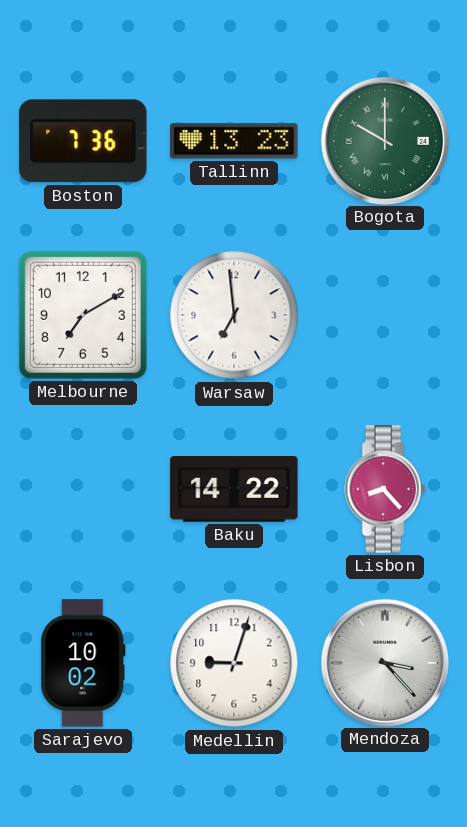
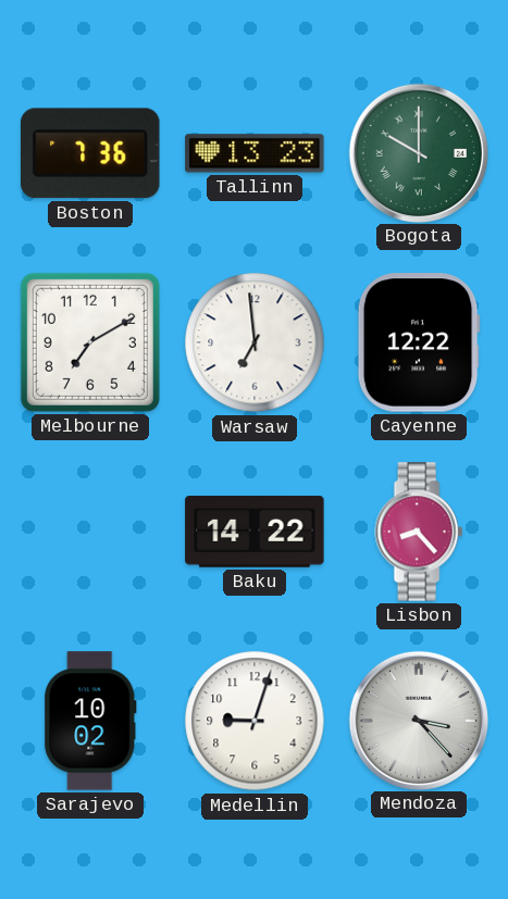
Cayenne: none -> 12:22 (419, 342)
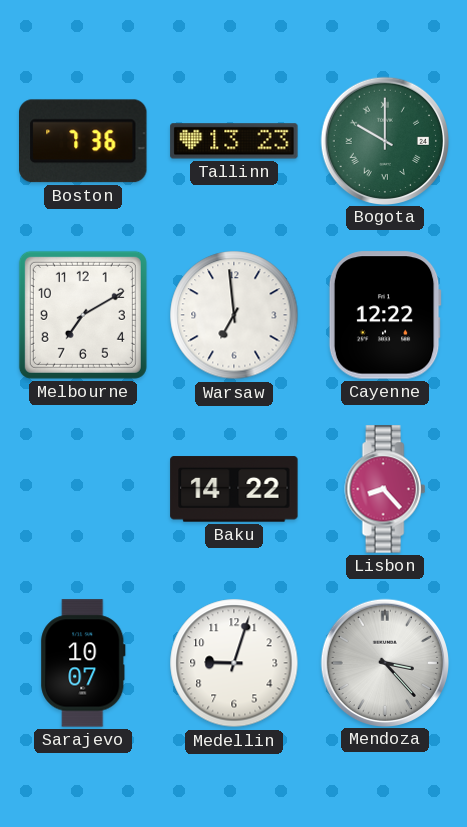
Sarajevo: 10:02 -> 10:07 (83, 663)
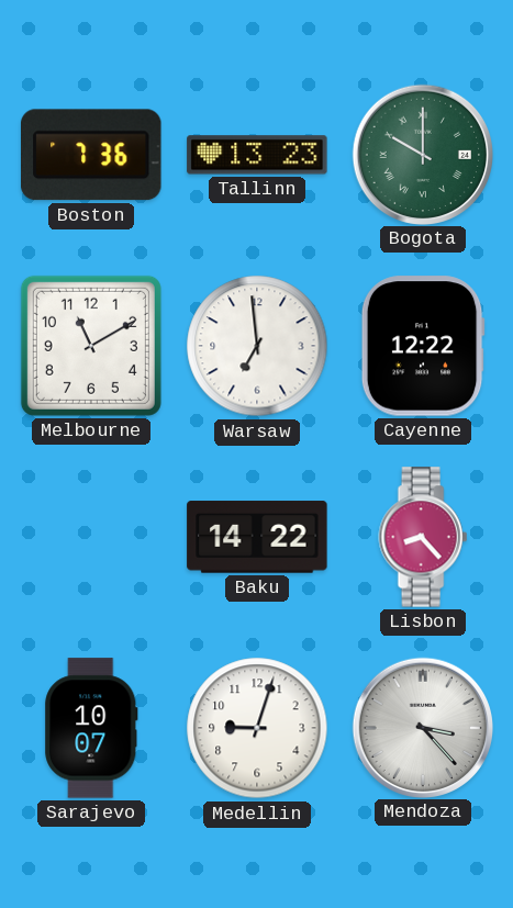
Melbourne: 7:10 -> 11:10 (91, 346)
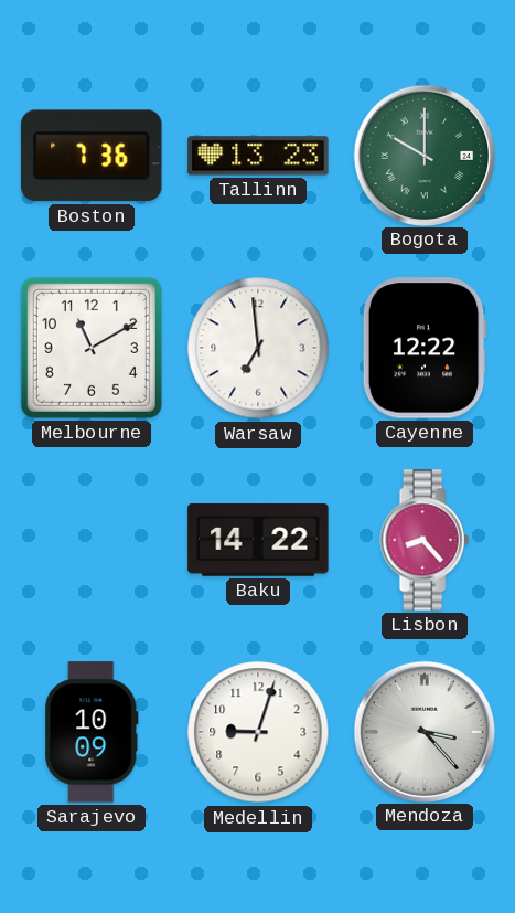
Sarajevo: 10:07 -> 10:09 (92, 732)
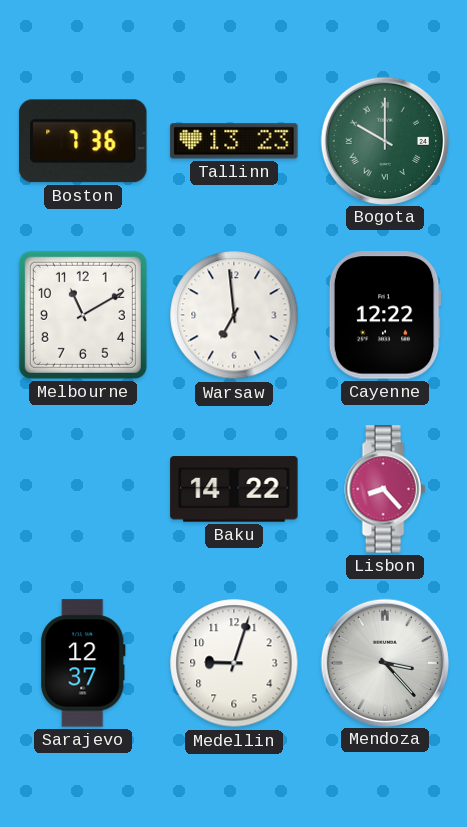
Sarajevo: 10:09 -> 12:37 (83, 663)
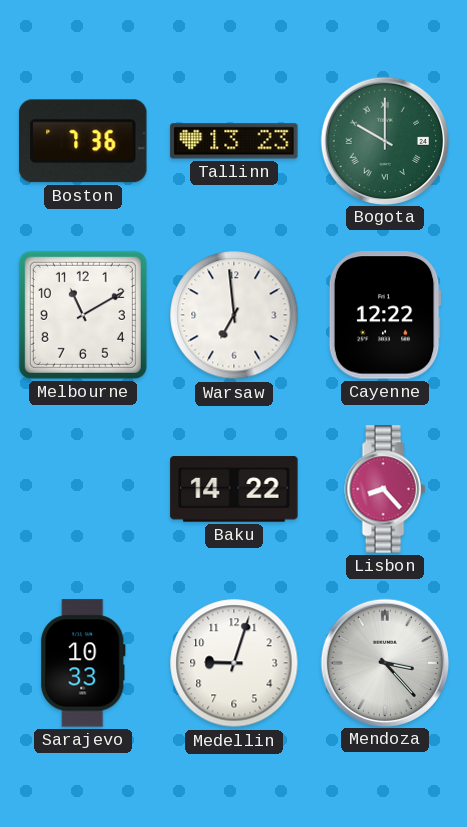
Sarajevo: 12:37 -> 10:33 (83, 663)
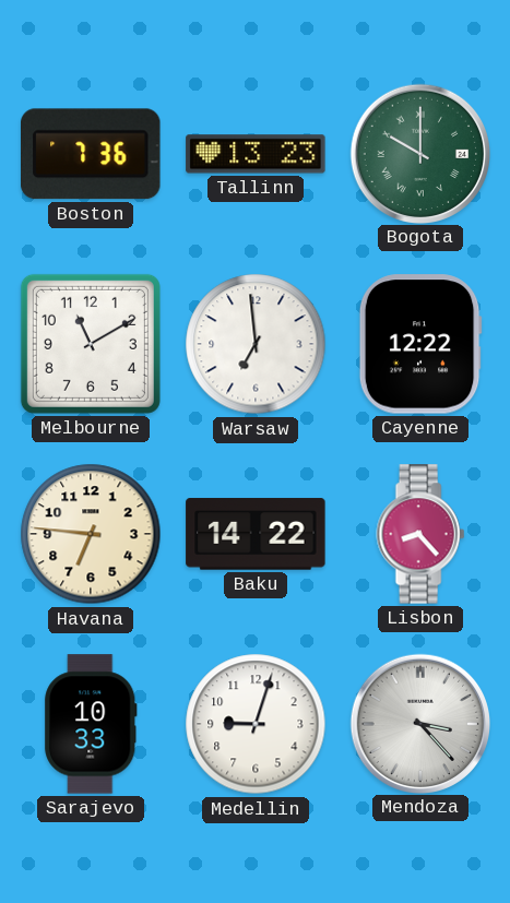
Havana: none -> 6:46 (91, 534)
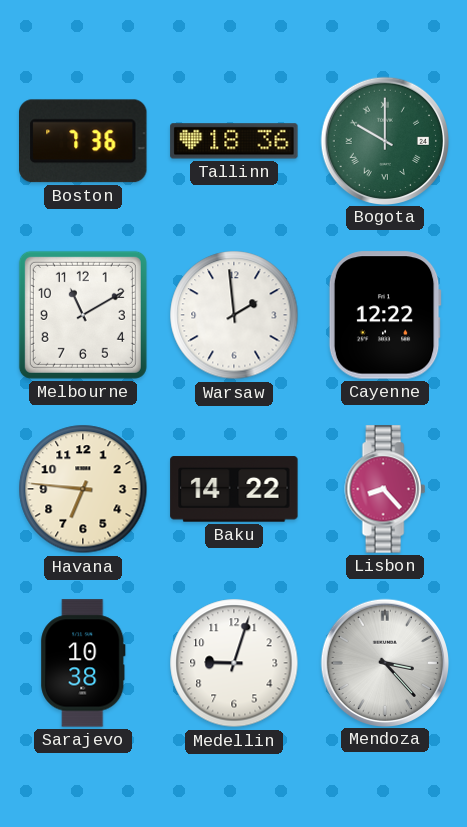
Tallinn: 13:23 -> 18:36 (234, 141)
Warsaw: 6:59 -> 1:59 (234, 315)
Sarajevo: 10:33 -> 10:38 (83, 663)
